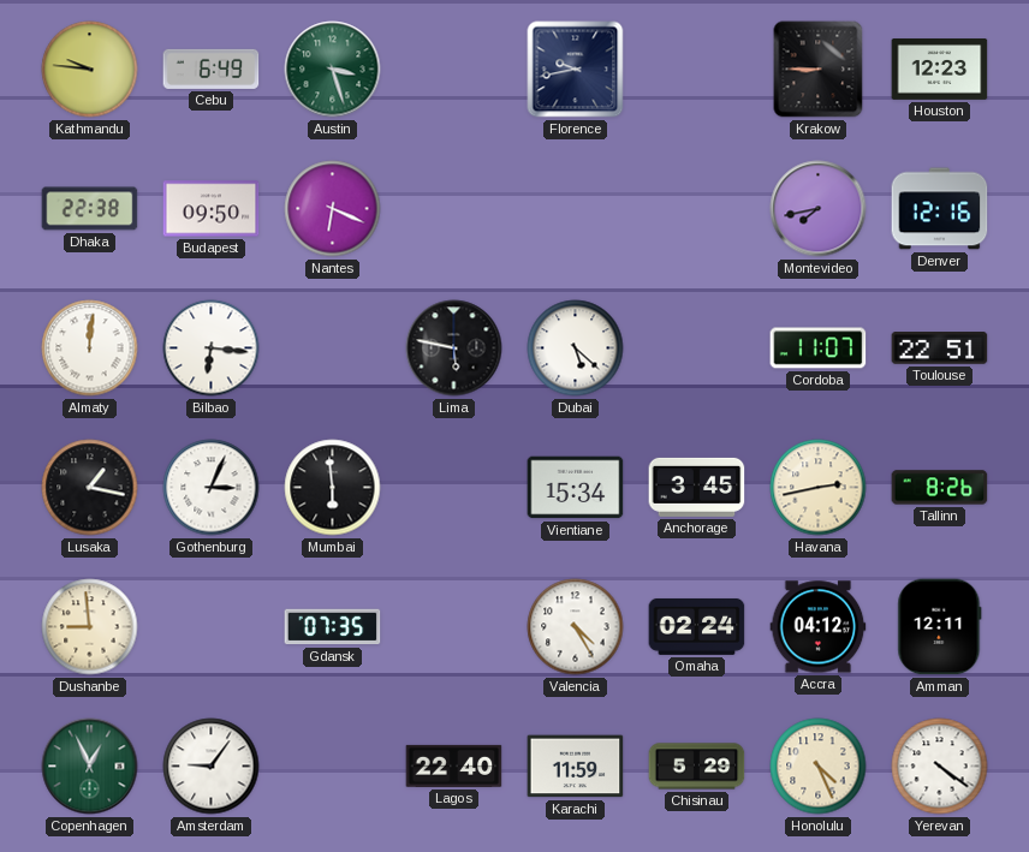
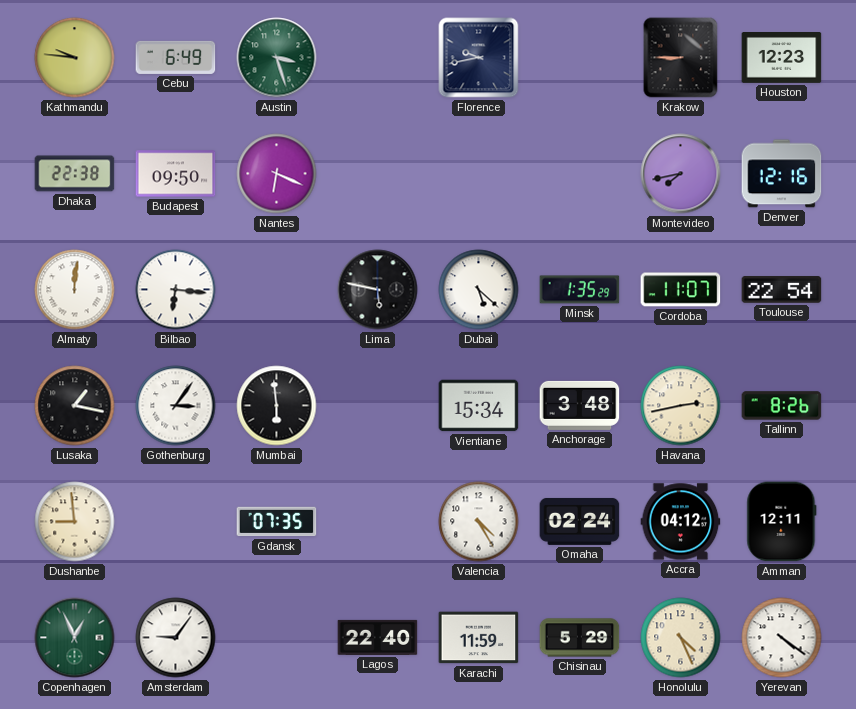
Minsk: none -> 1:35 (580, 290)
Toulouse: 22:51 -> 22:54 (782, 290)
Gothenburg: 3:04 -> 3:06 (176, 406)
Anchorage: 3:45 -> 3:48 (580, 405)
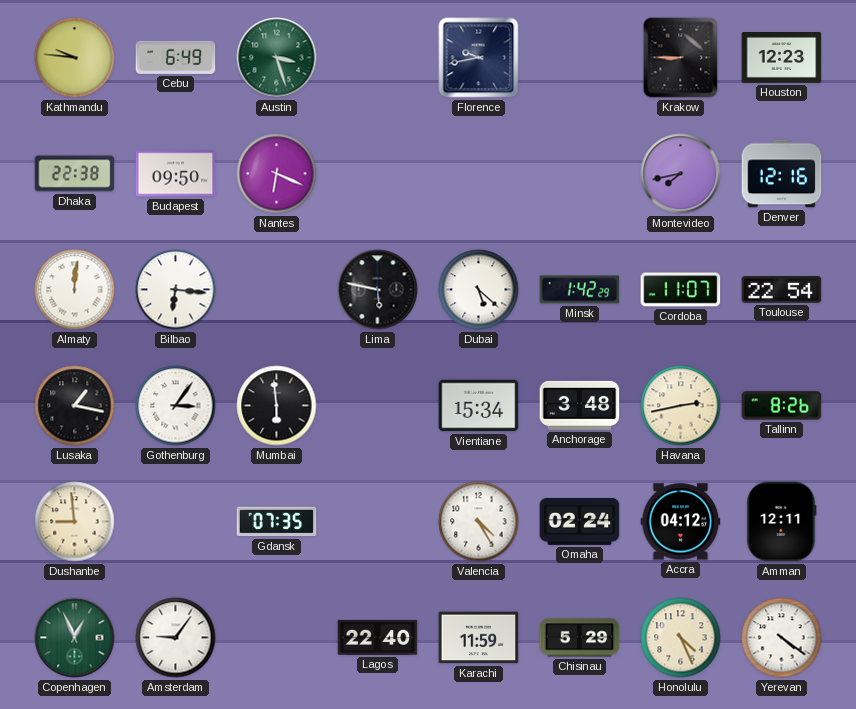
Minsk: 1:35 -> 1:42 (580, 290)
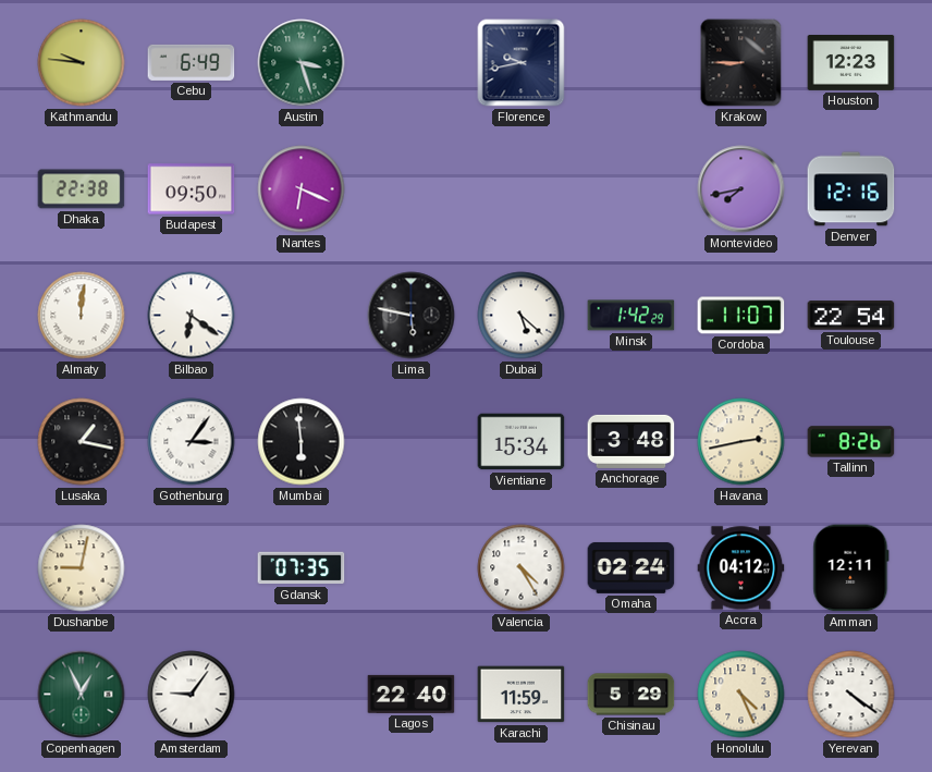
Bilbao: 6:16 -> 6:21 (192, 316)
Dushanbe: 8:59 -> 9:02 (82, 568)
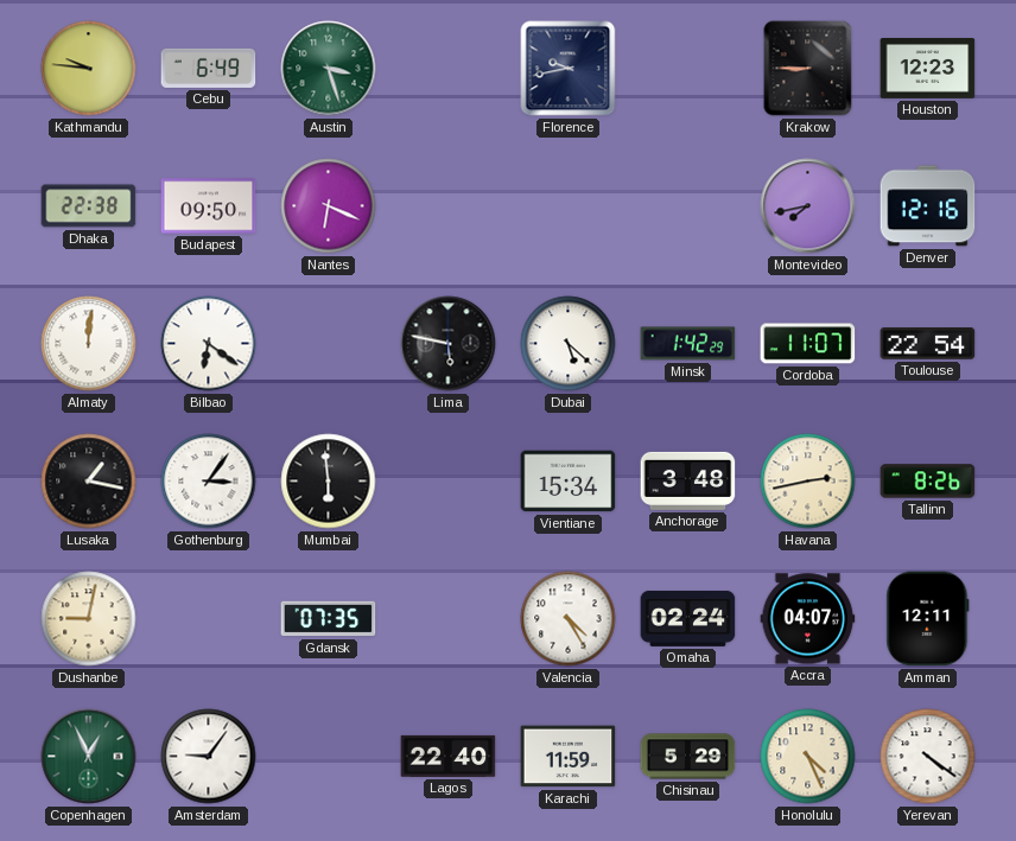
Accra: 04:12 -> 04:07 (808, 619)
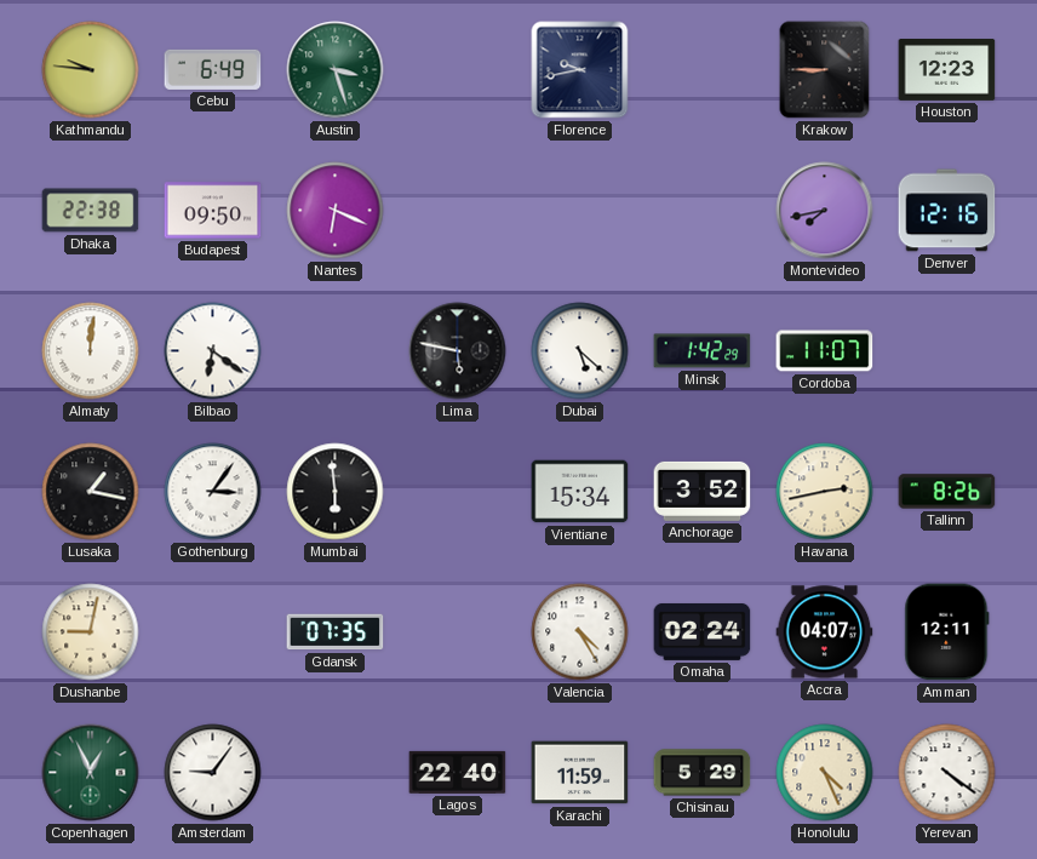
Toulouse: 22:54 -> none (928, 344)
Anchorage: 3:48 -> 3:52 (703, 491)
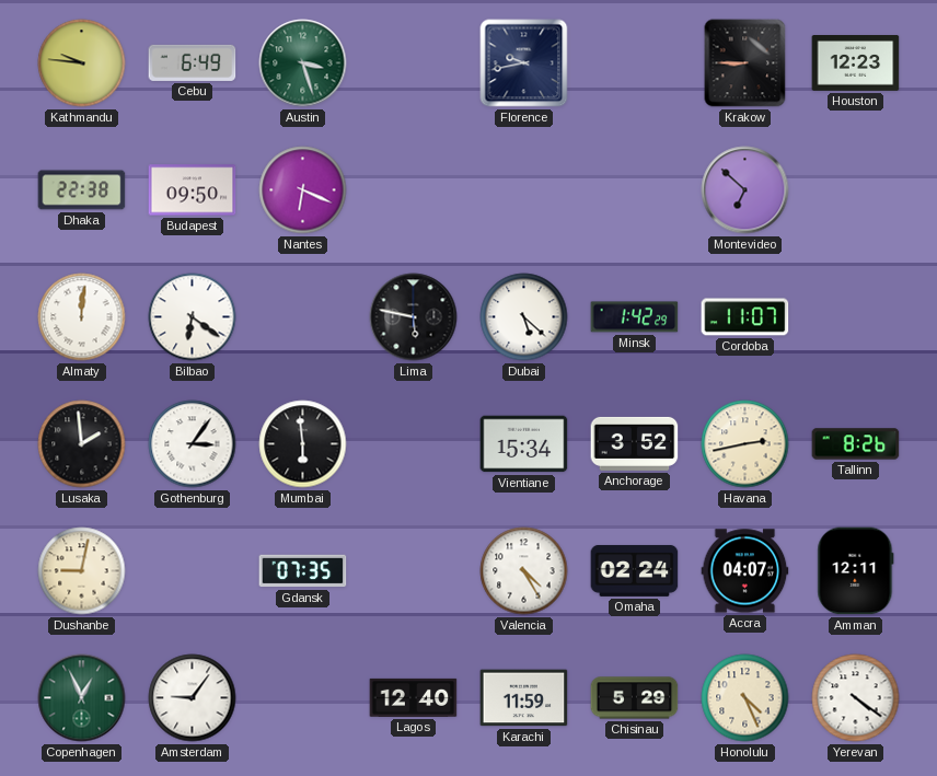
Montevideo: 7:43 -> 6:52 (745, 190)
Denver: 12:16 -> none (947, 211)
Lusaka: 1:17 -> 1:59 (82, 444)
Lagos: 22:40 -> 12:40 (414, 697)
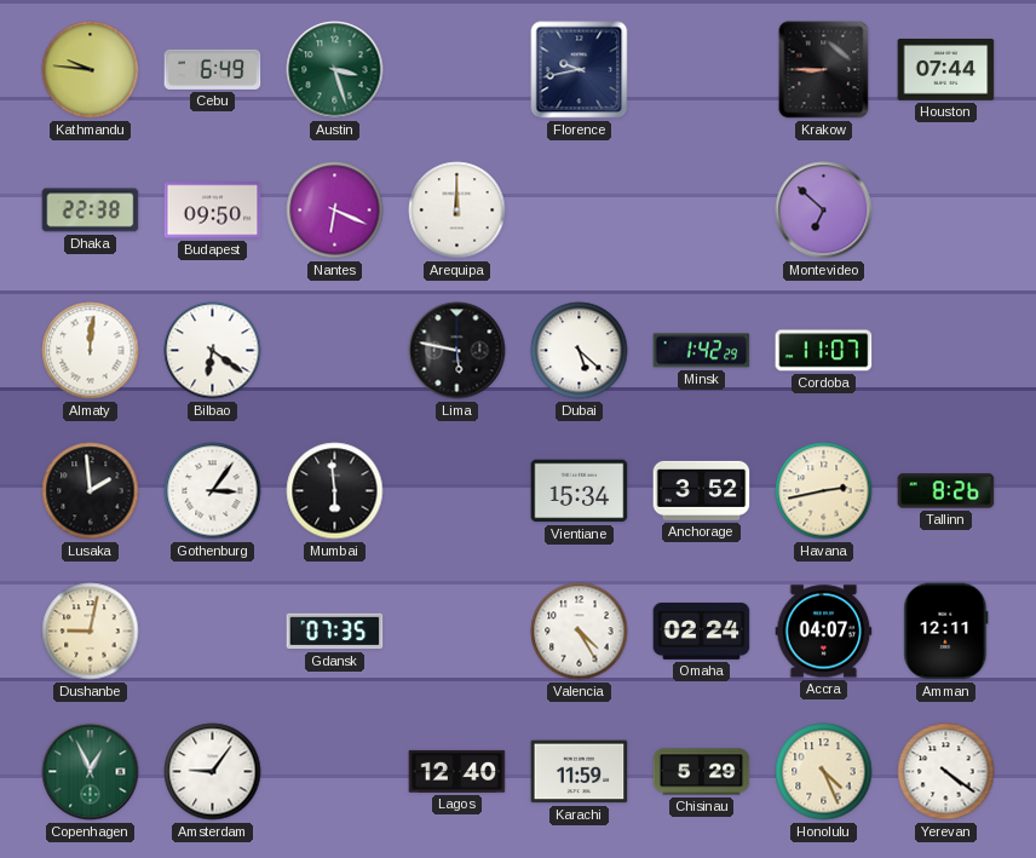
Houston: 12:23 -> 07:44 (946, 70)
Arequipa: none -> 12:00 (457, 211)
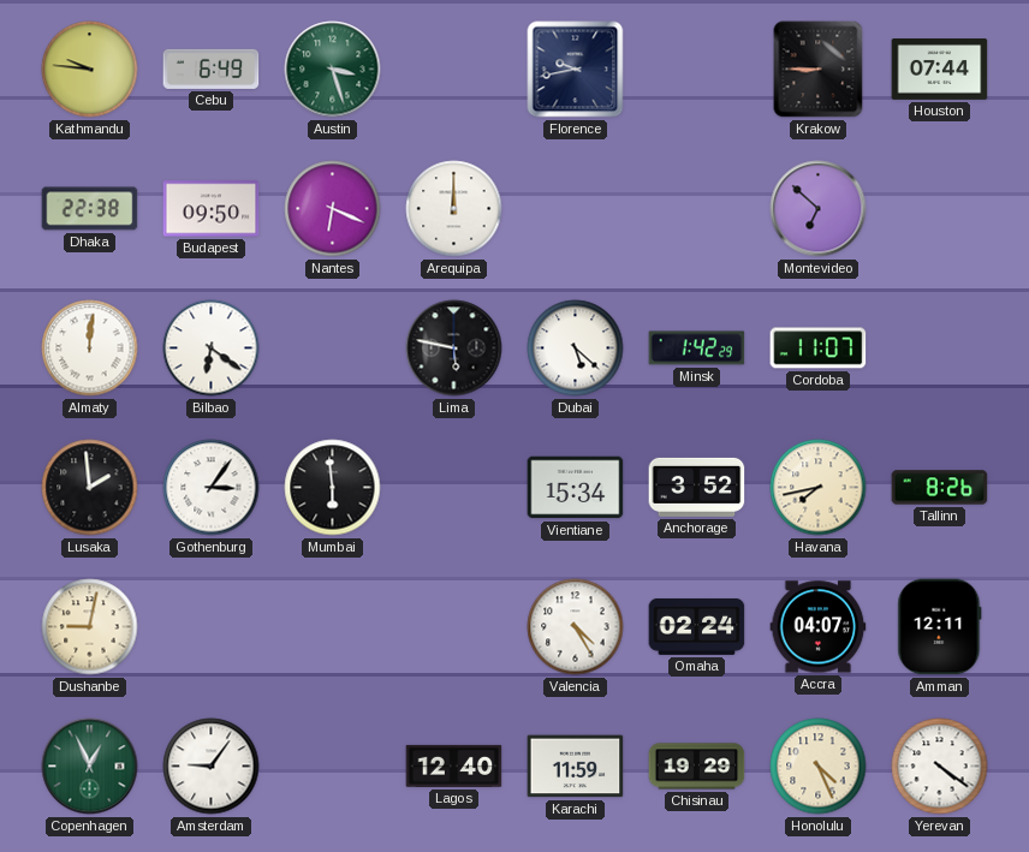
Havana: 2:43 -> 7:43 (819, 488)
Gdansk: 07:35 -> none (335, 632)
Chisinau: 5:29 -> 19:29 (697, 767)
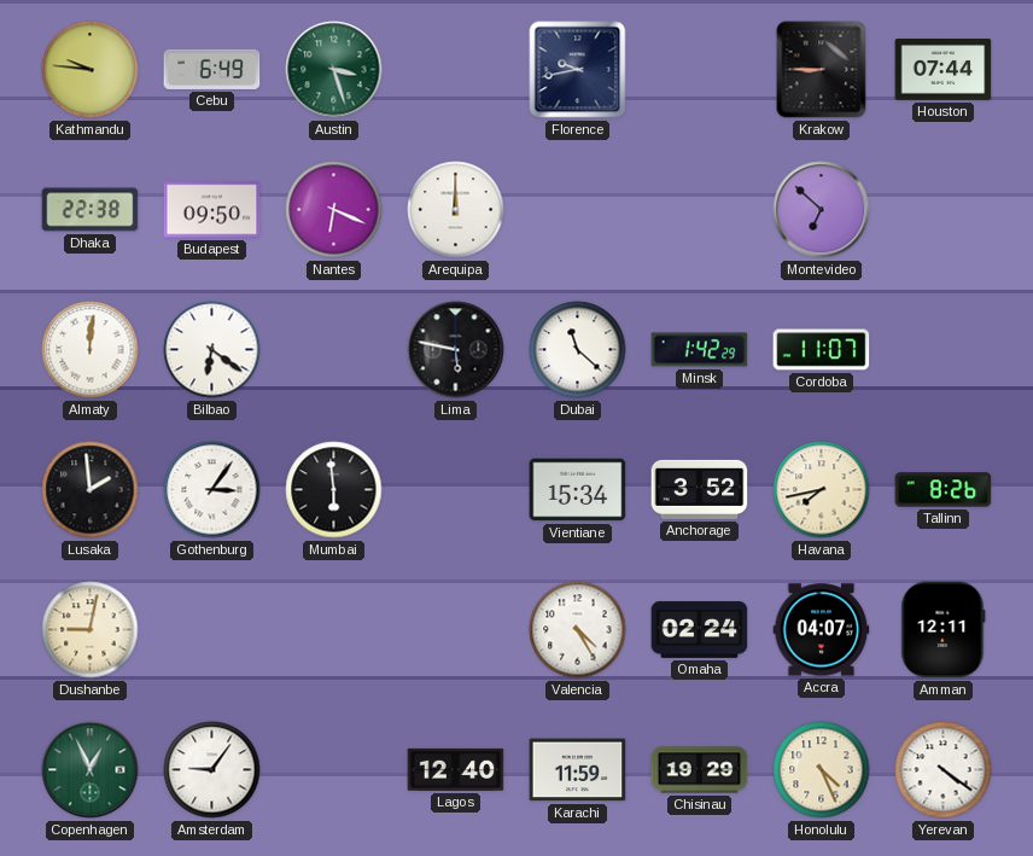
Dubai: 5:22 -> 11:22 (578, 350)
